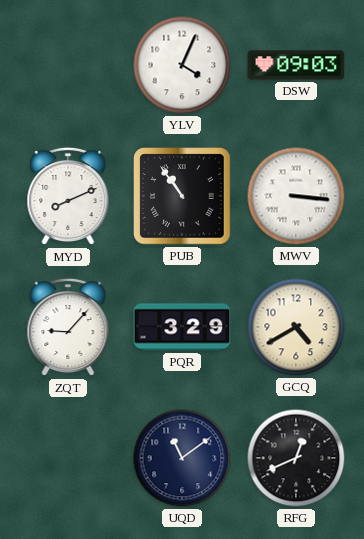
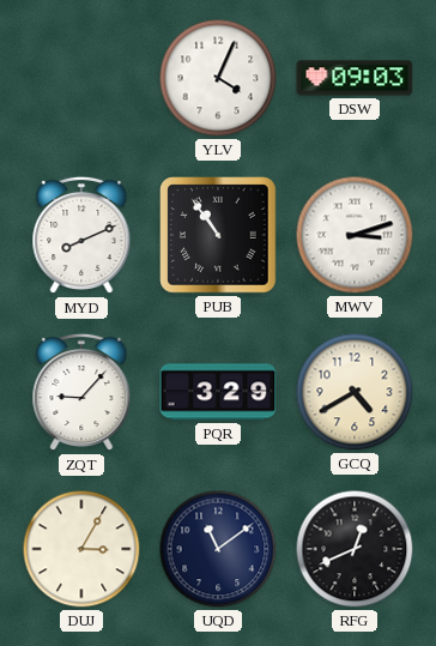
MWV: 3:16 -> 3:12 (355, 235)
DUJ: none -> 3:05 (81, 549)
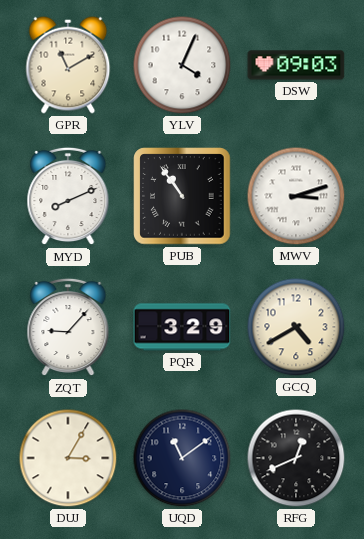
GPR: none -> 11:10 (68, 65)
